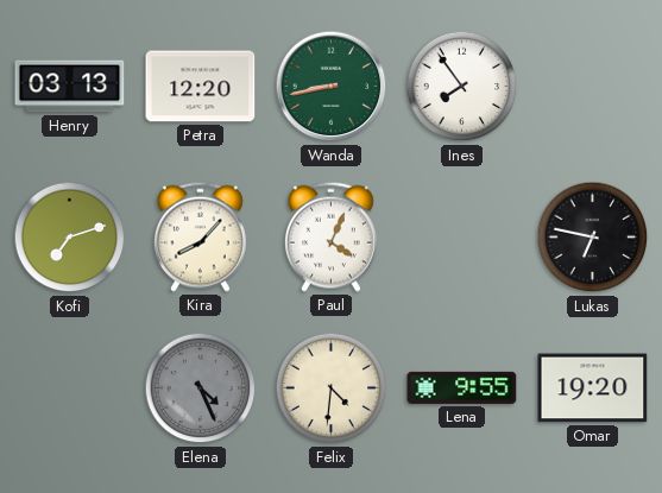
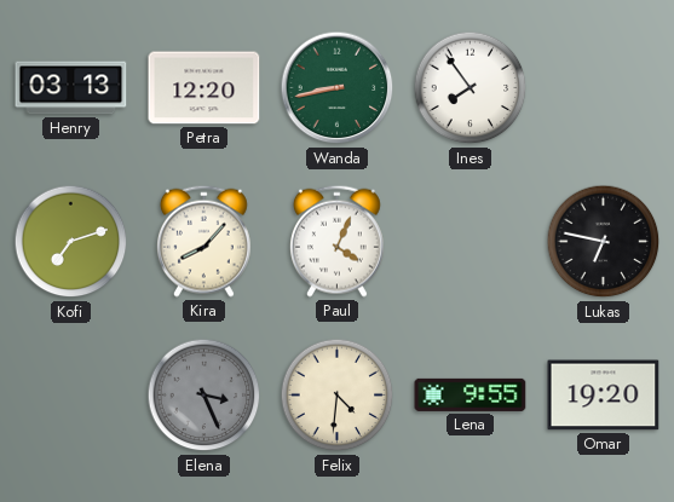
Elena: 4:26 -> 3:26 (204, 396)
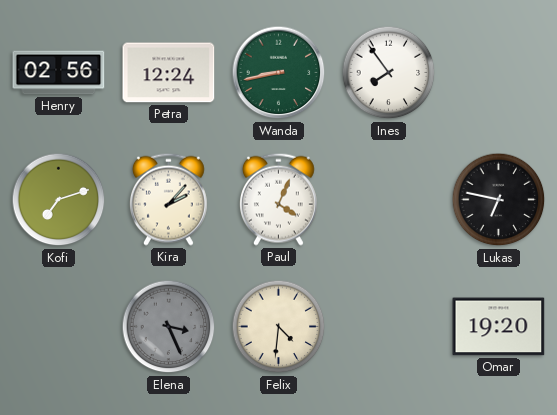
Henry: 03:13 -> 02:56 (59, 73)
Petra: 12:20 -> 12:24 (169, 73)
Kira: 8:07 -> 2:07 (168, 199)
Lena: 9:55 -> none (471, 394)
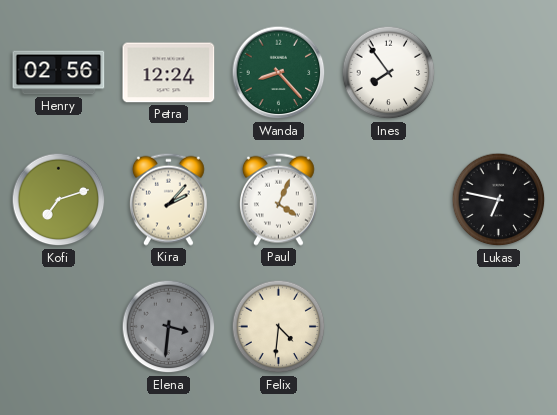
Wanda: 8:43 -> 8:23 (279, 73)
Elena: 3:26 -> 3:31 (169, 327)
Omar: 19:20 -> none (499, 327)
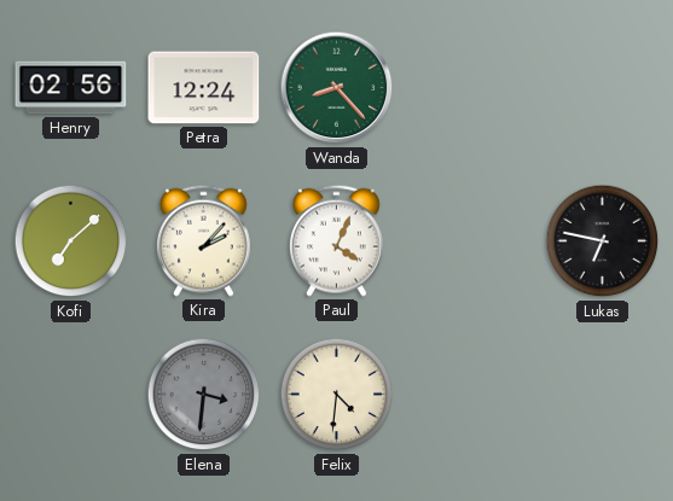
Ines: 7:54 -> none (389, 73)
Kofi: 7:12 -> 7:08 (71, 241)
